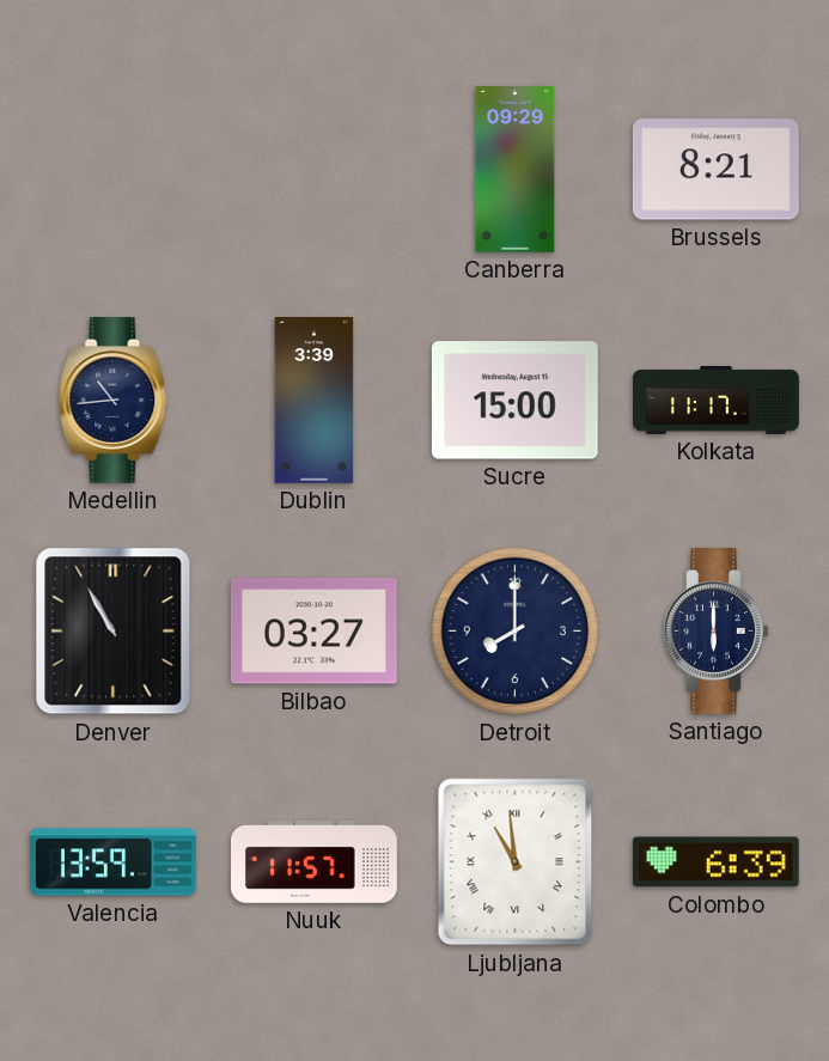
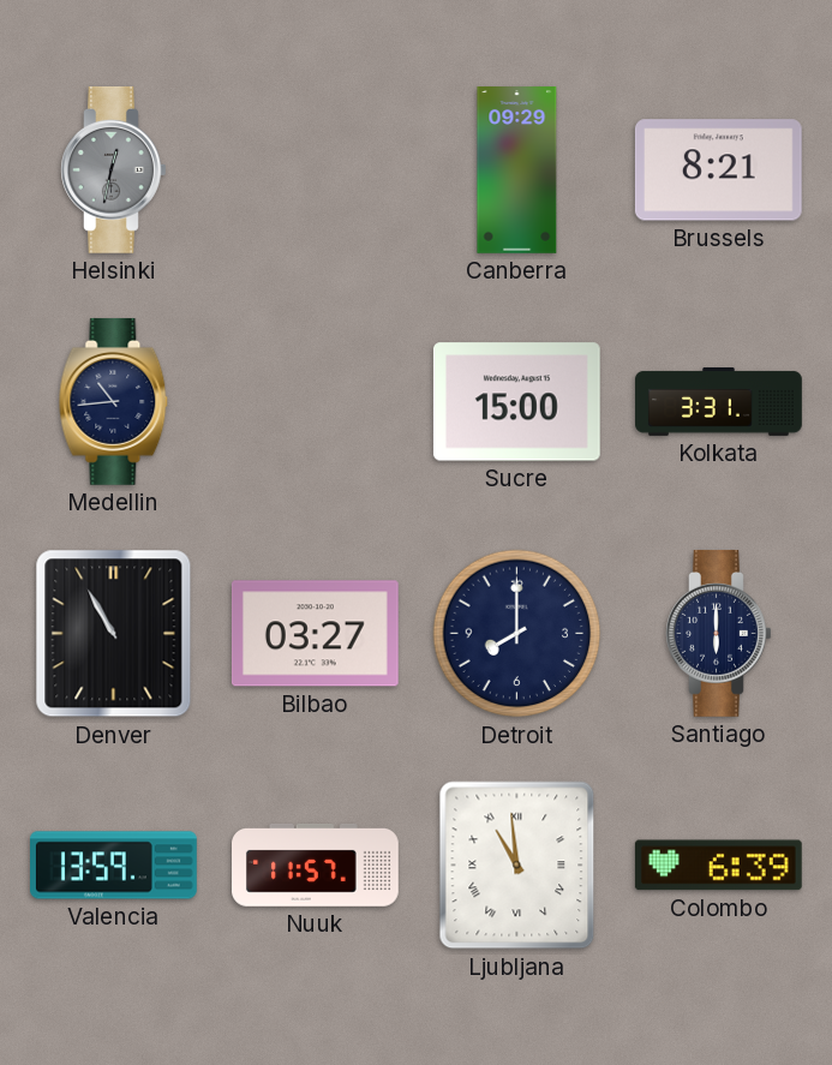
Helsinki: none -> 12:32 (114, 169)
Dublin: 3:39 -> none (315, 401)
Kolkata: 11:17 -> 3:31 (719, 402)
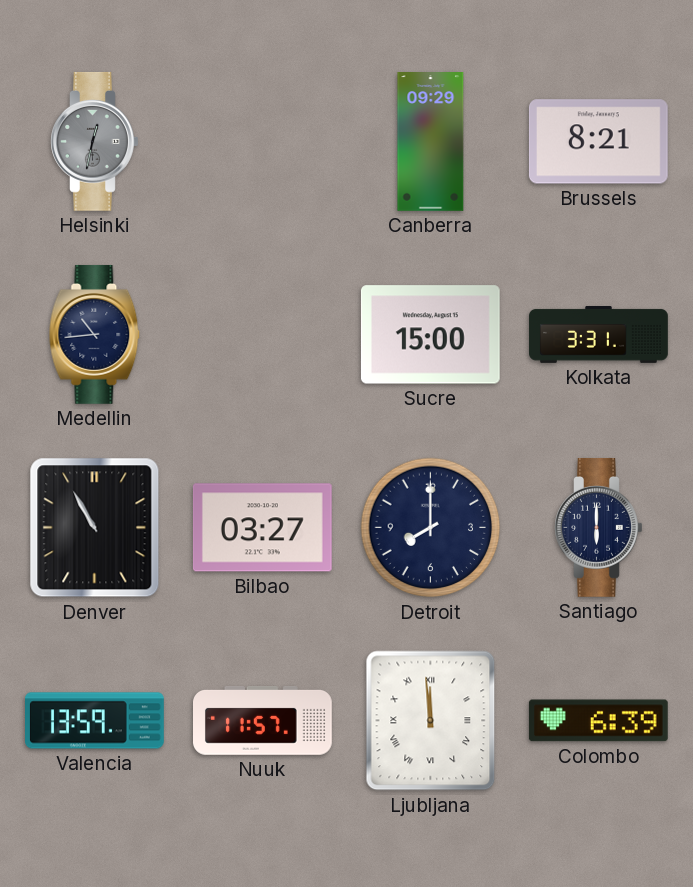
Ljubljana: 10:59 -> 11:59 (431, 721)
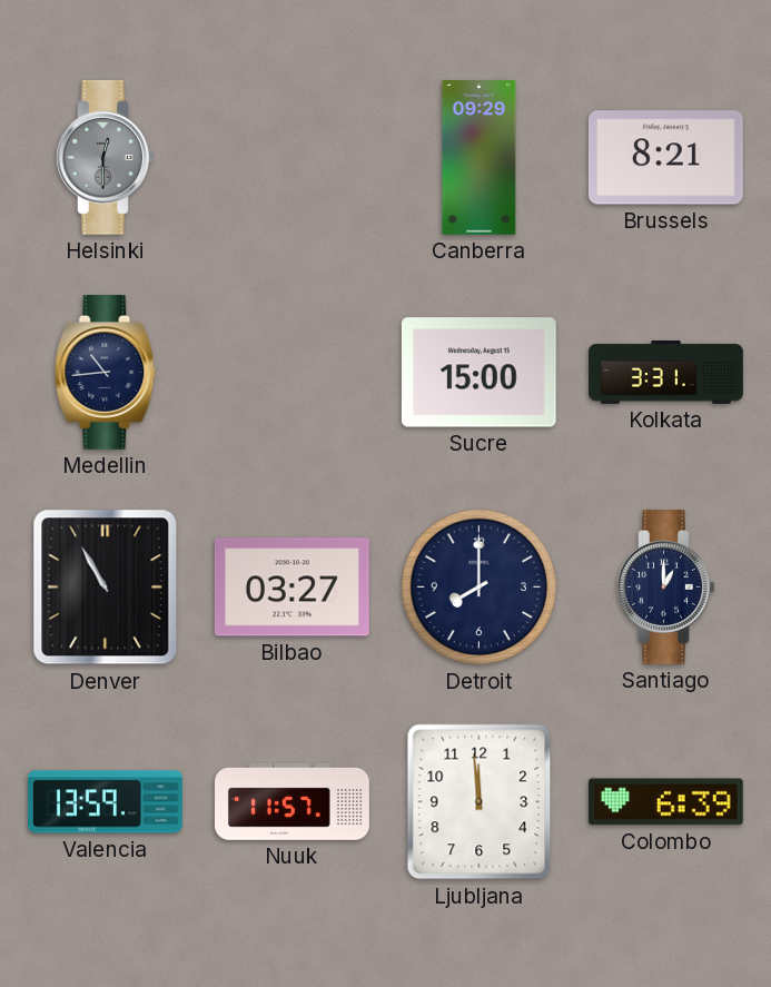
Helsinki: 12:32 -> 12:30 (106, 157)
Santiago: 6:00 -> 1:00 (666, 586)
Ljubljana numerals: Roman -> Arabic (480, 802)
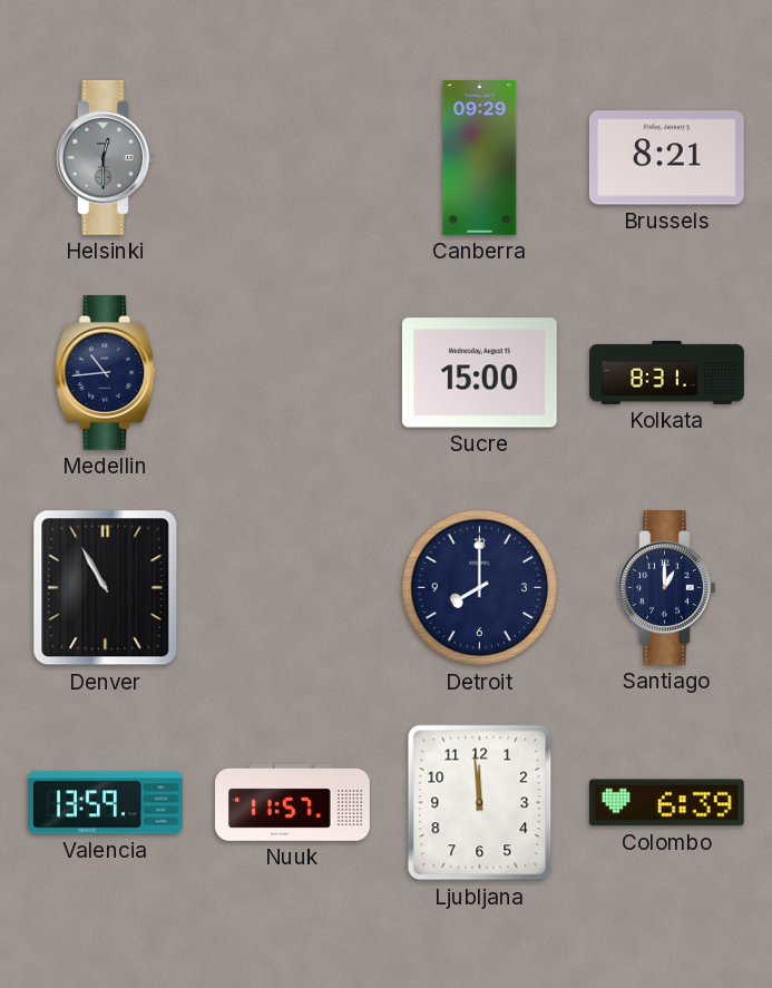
Kolkata: 3:31 -> 8:31 (667, 373)
Bilbao: 03:27 -> none (291, 588)
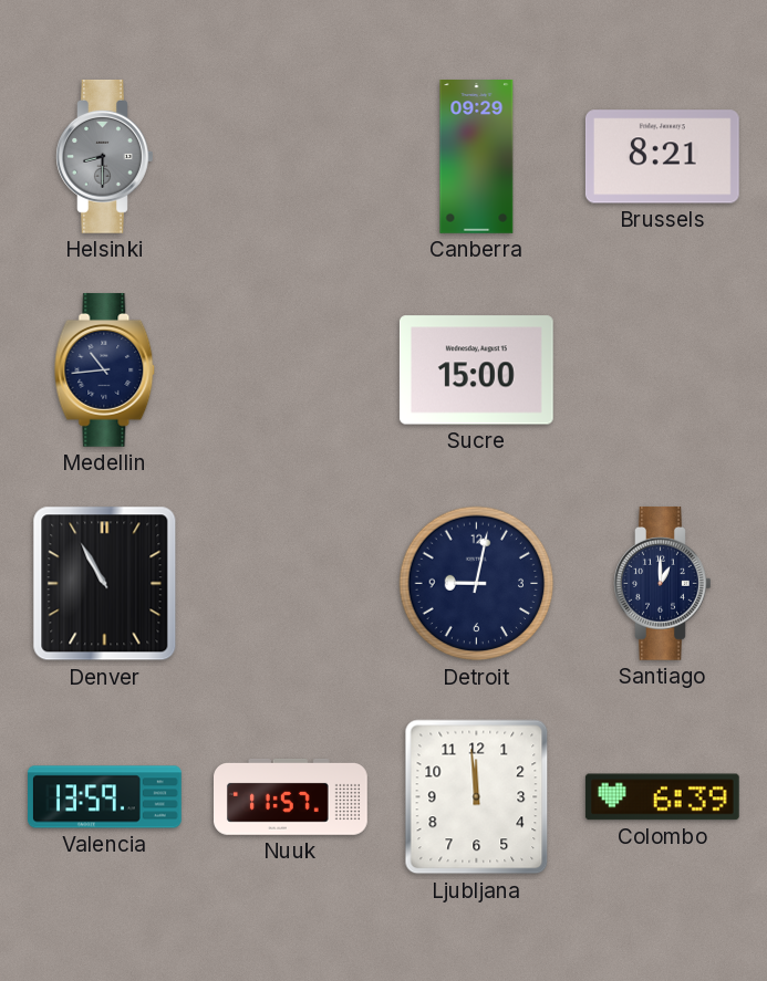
Helsinki: 12:30 -> 8:30 (105, 156)
Kolkata: 8:31 -> none (667, 373)
Detroit: 8:00 -> 9:02 (477, 584)
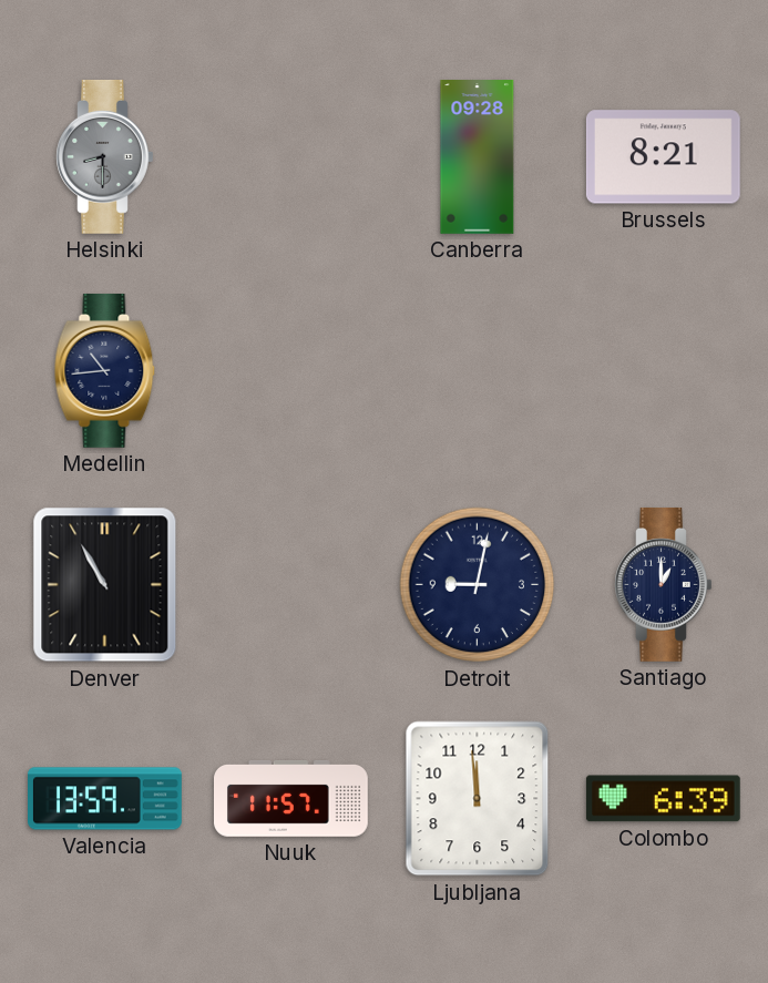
Canberra: 09:29 -> 09:28 (478, 157)
Sucre: 15:00 -> none (476, 371)
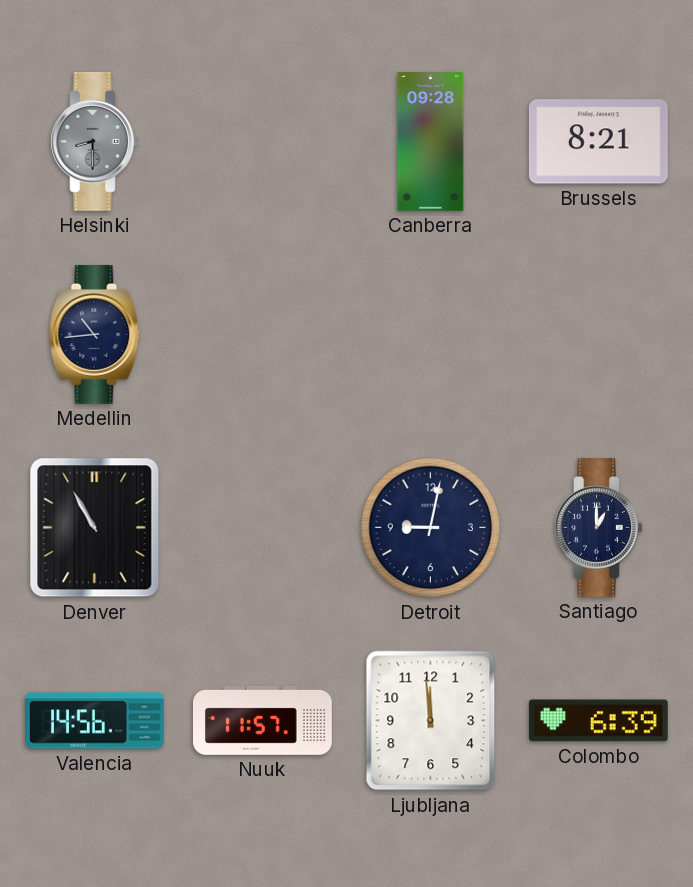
Valencia: 13:59 -> 14:56 (95, 721)
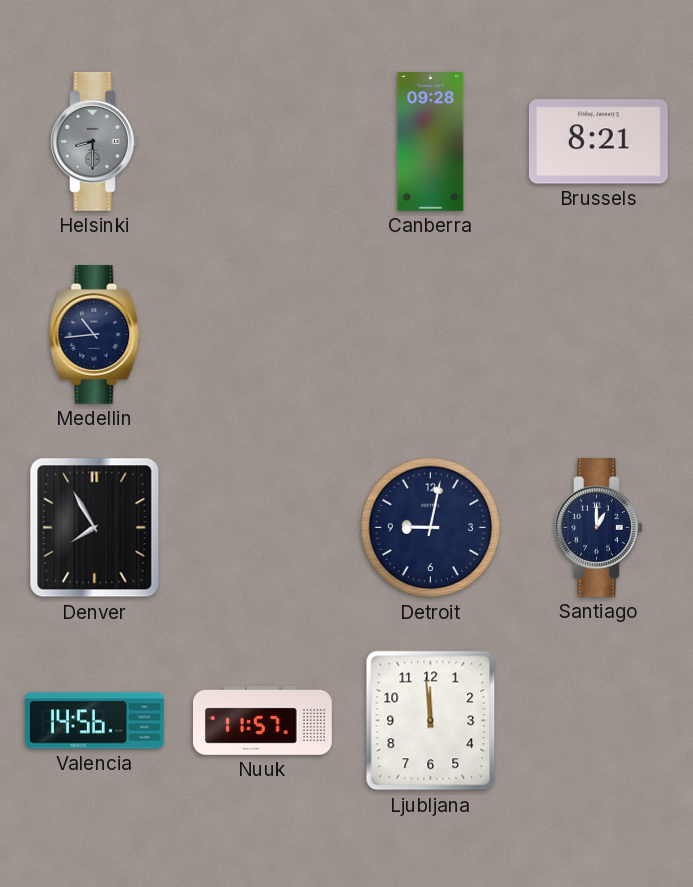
Denver: 10:55 -> 7:55 (95, 528)
Colombo: 6:39 -> none (598, 721)
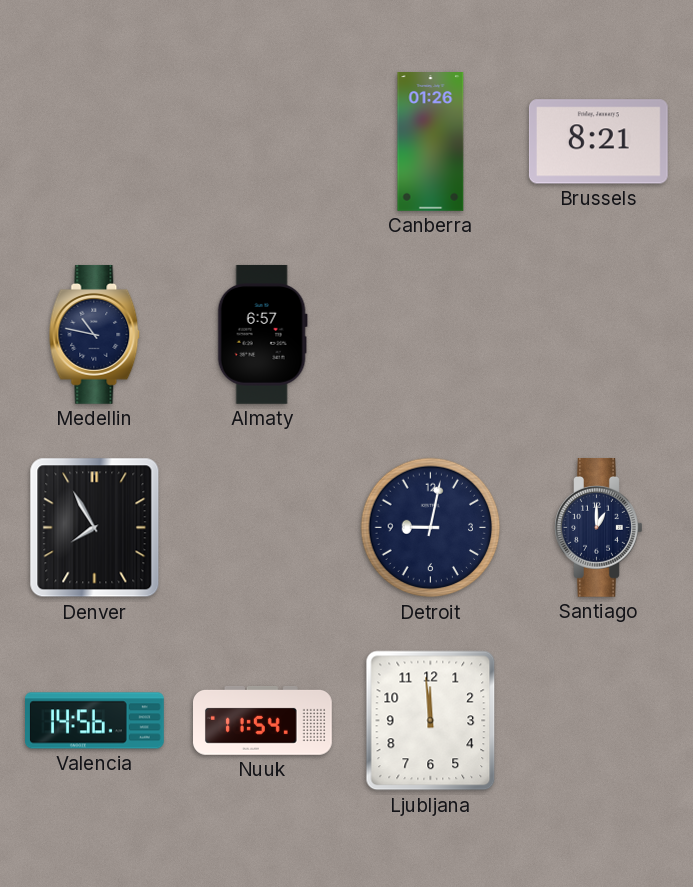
Helsinki: 8:30 -> none (95, 141)
Canberra: 09:28 -> 01:26 (431, 142)
Medellin: 10:44 -> 10:47 (95, 334)
Almaty: none -> 6:57 (262, 334)
Nuuk: 11:57 -> 11:54 (263, 721)
